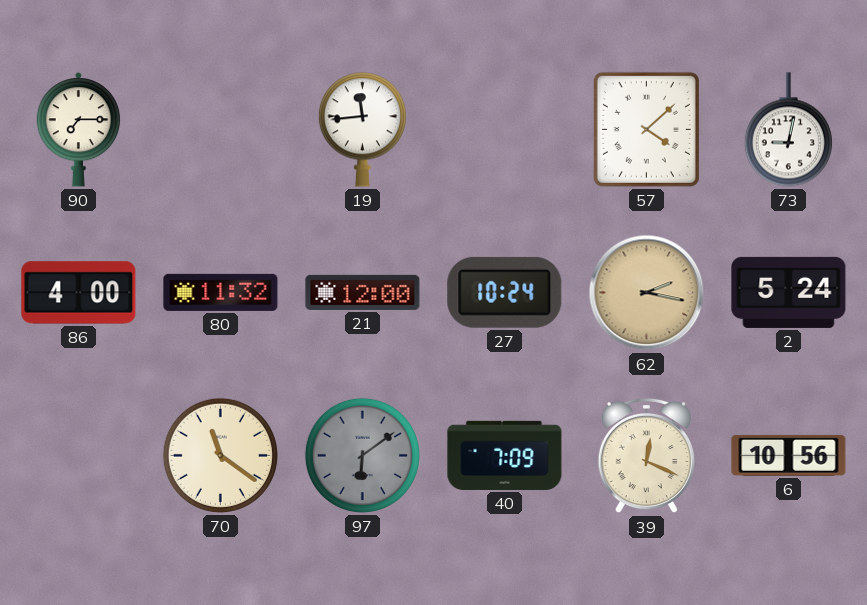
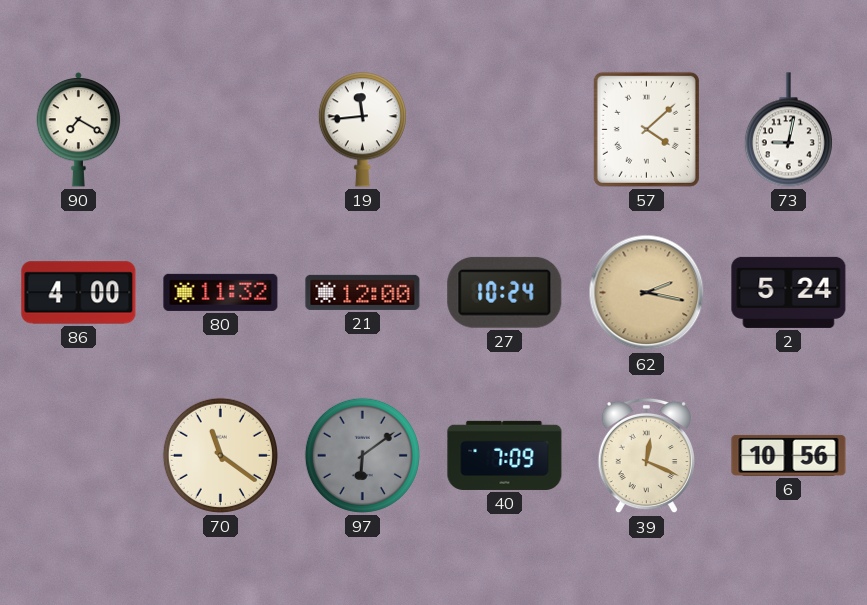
90: 7:15 -> 7:20 (79, 130)
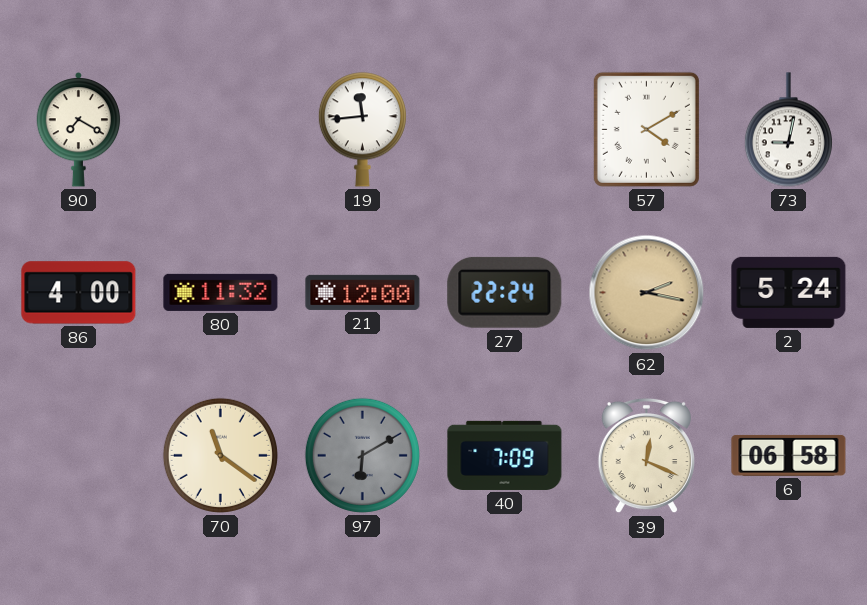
57: 4:08 -> 4:10 (646, 129)
27: 10:24 -> 22:24 (505, 292)
97: 6:09 -> 6:10 (362, 455)
6: 10:56 -> 06:58 (789, 455)
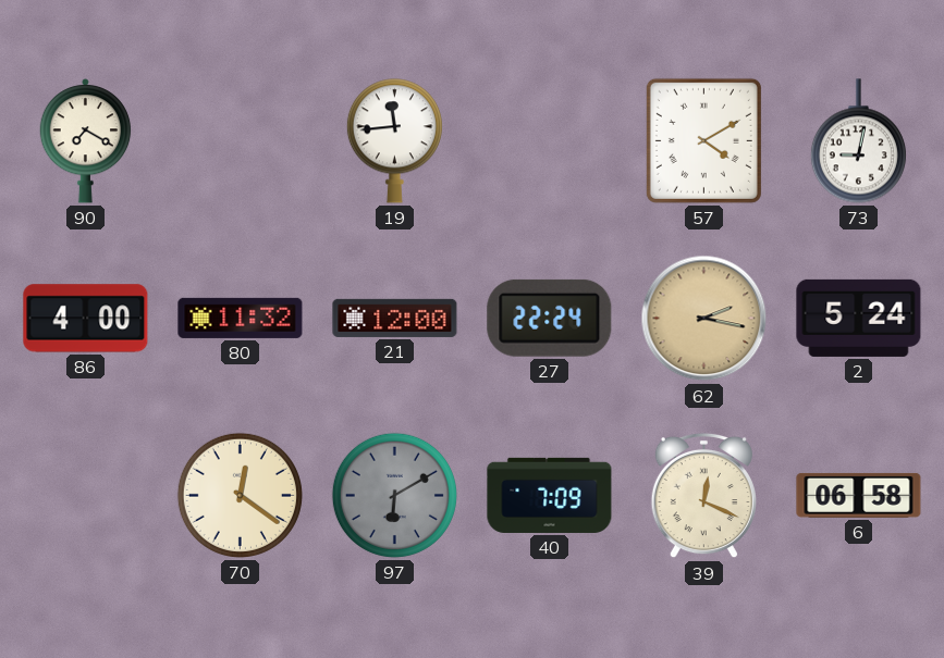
70: 11:21 -> 12:21 (240, 495)
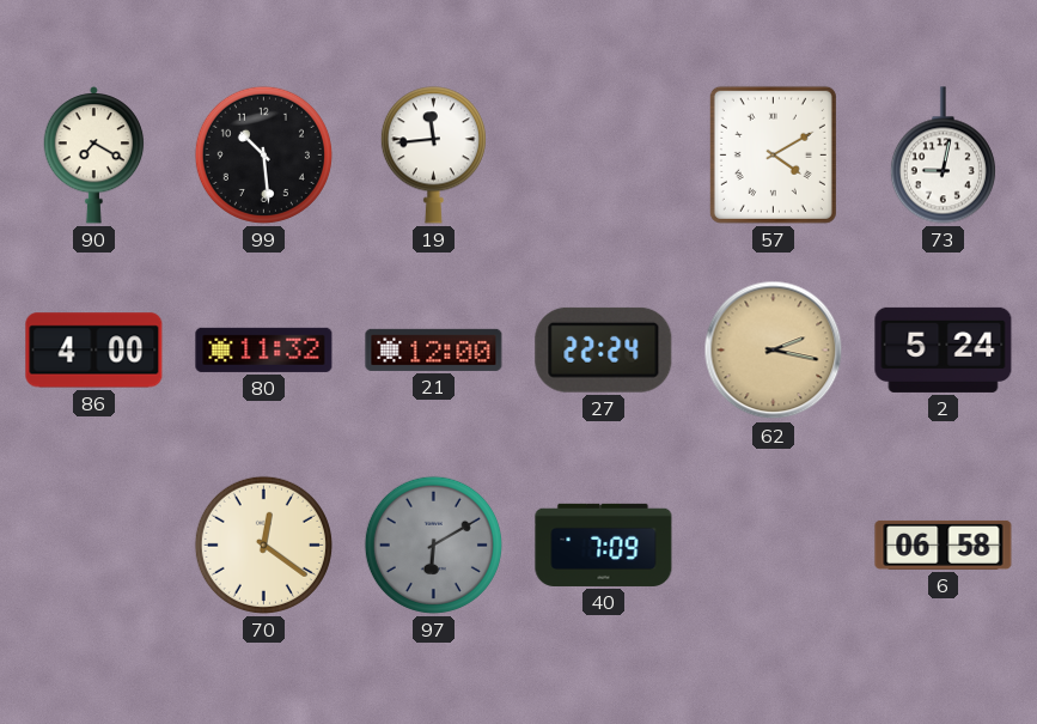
99: none -> 10:29 (263, 154)
39: 12:19 -> none (703, 496)
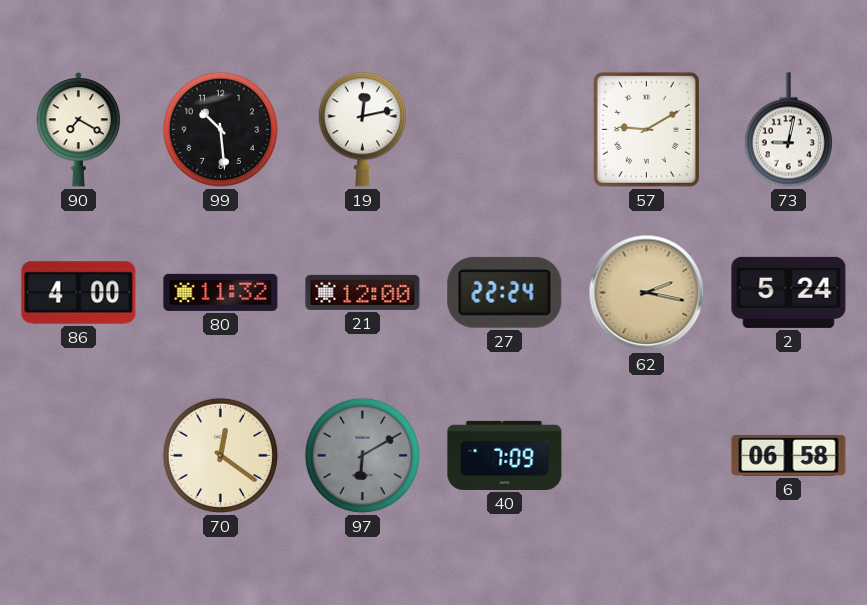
19: 11:44 -> 12:13 (362, 130)
57: 4:10 -> 9:10 (646, 129)
